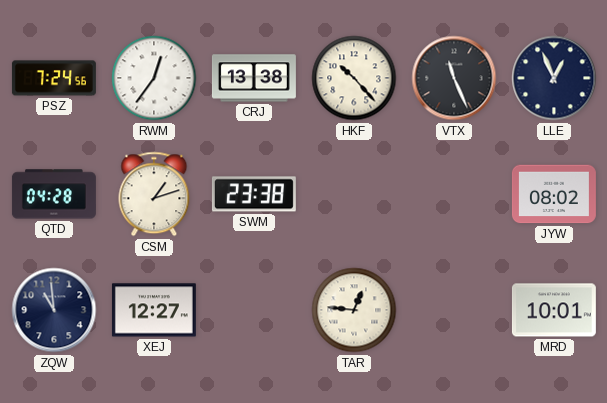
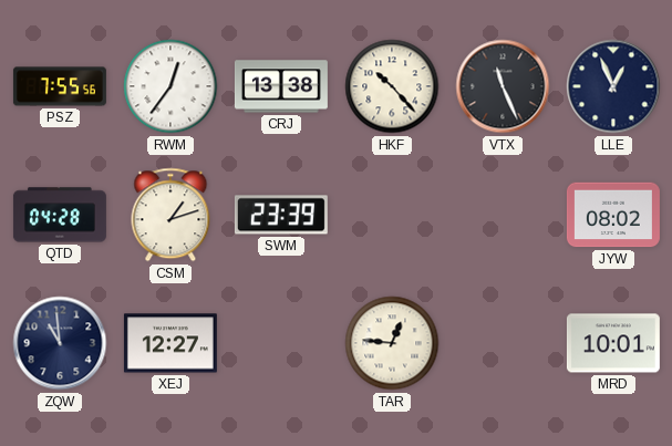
PSZ: 7:24 -> 7:55 (60, 86)
SWM: 23:38 -> 23:39 (281, 215)
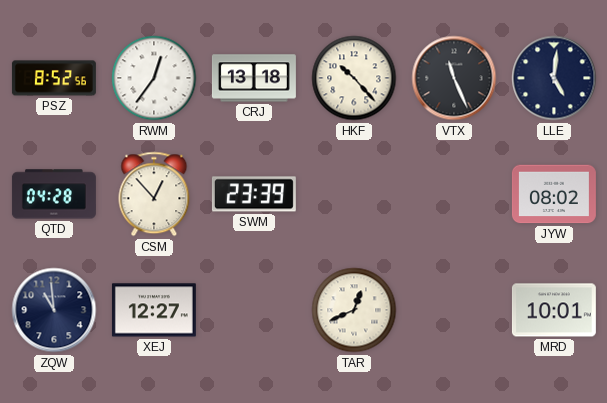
PSZ: 7:55 -> 8:52 (54, 78)
CRJ: 13:38 -> 13:18 (254, 78)
LLE: 12:56 -> 5:01 (554, 78)
CSM: 1:12 -> 12:53 (154, 194)
TAR: 12:46 -> 12:41 (354, 310)
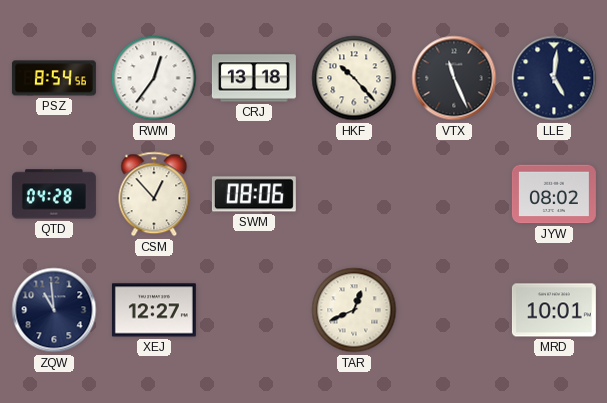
PSZ: 8:52 -> 8:54 (54, 78)
SWM: 23:39 -> 08:06 (254, 194)
